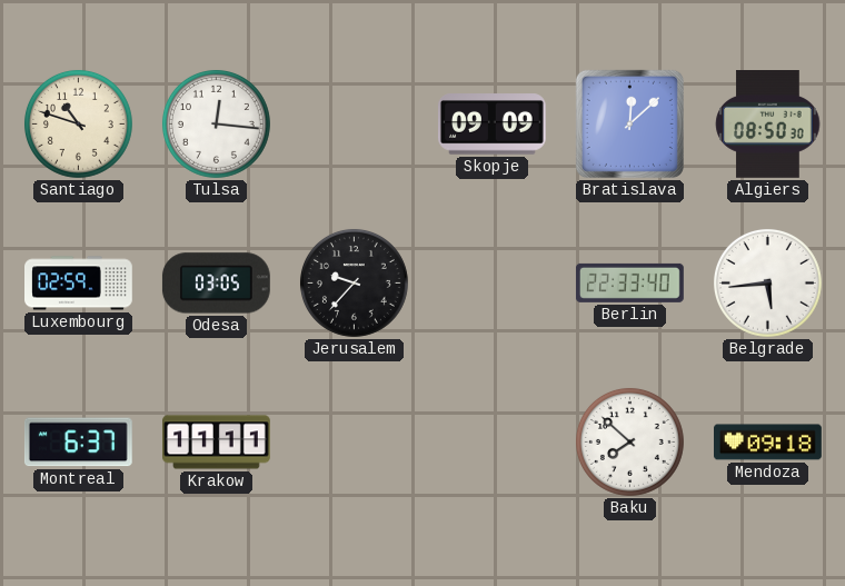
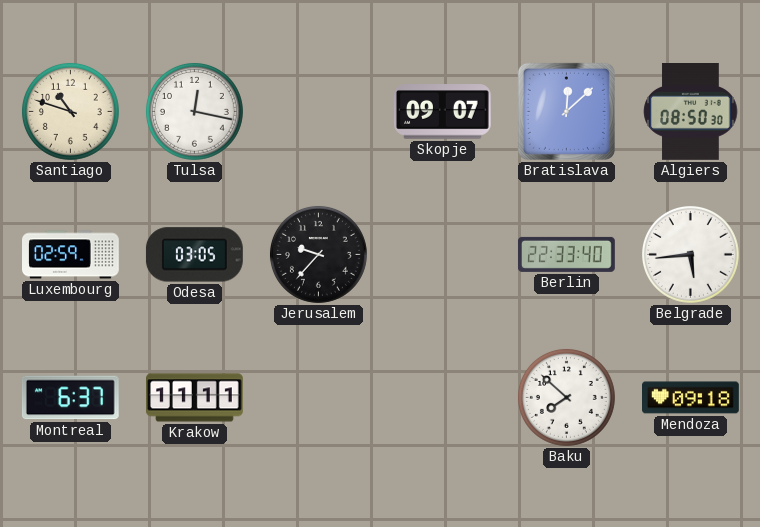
Tulsa: 12:16 -> 12:17 (194, 111)
Skopje: 09:09 -> 09:07 (442, 112)
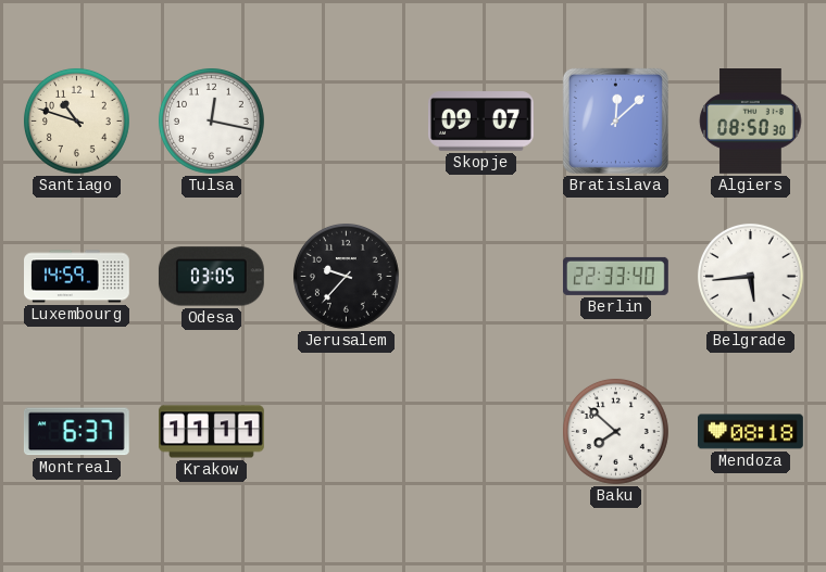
Luxembourg: 02:59 -> 14:59 (77, 277)
Mendoza: 09:18 -> 08:18 (751, 432)
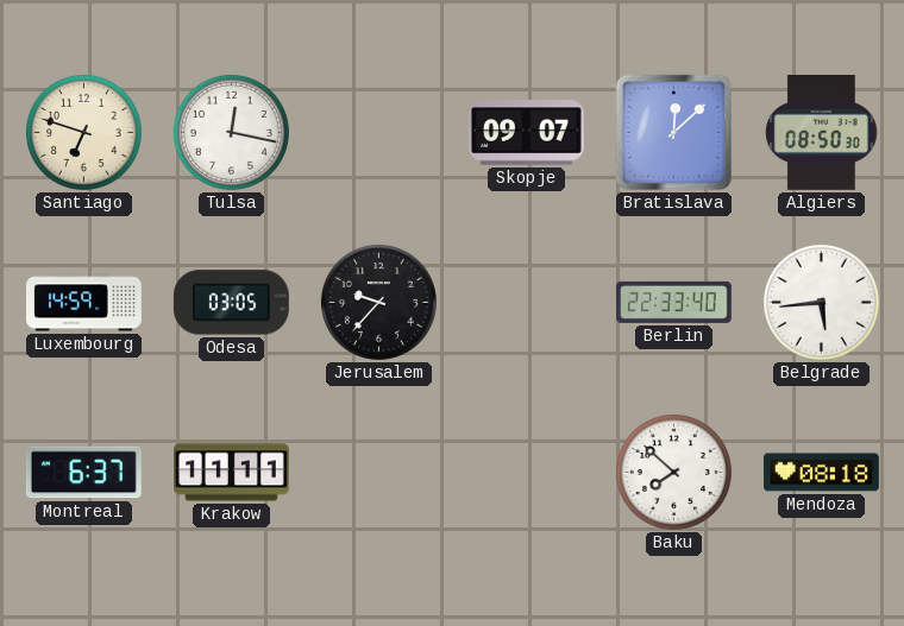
Santiago: 10:48 -> 6:48 (83, 132)
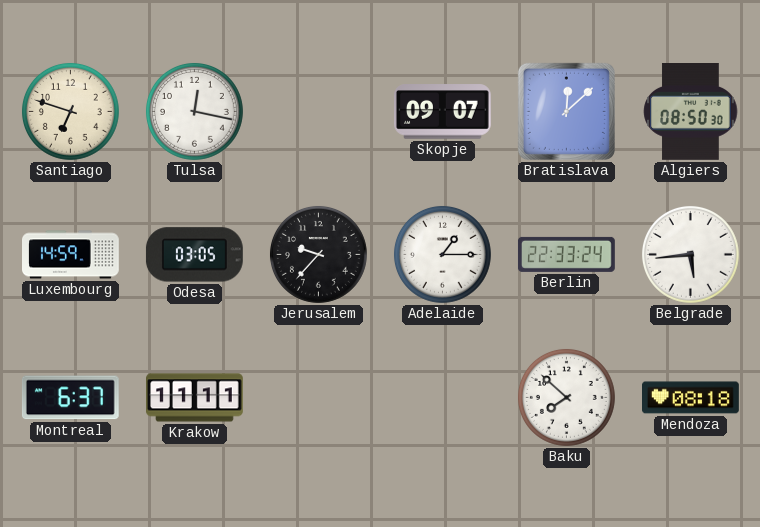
Adelaide: none -> 1:15 (442, 254)
Berlin: 22:33:40 -> 22:33:24 (566, 254)
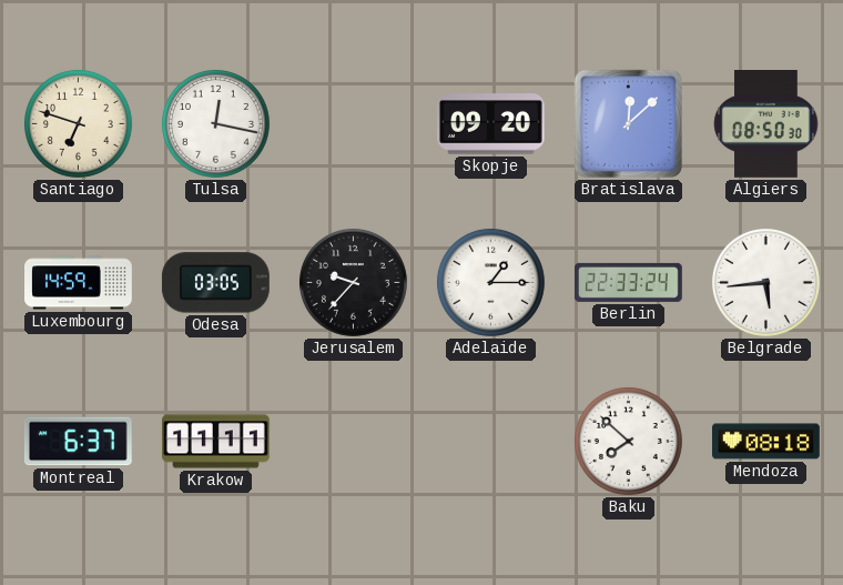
Skopje: 09:07 -> 09:20 (490, 124)
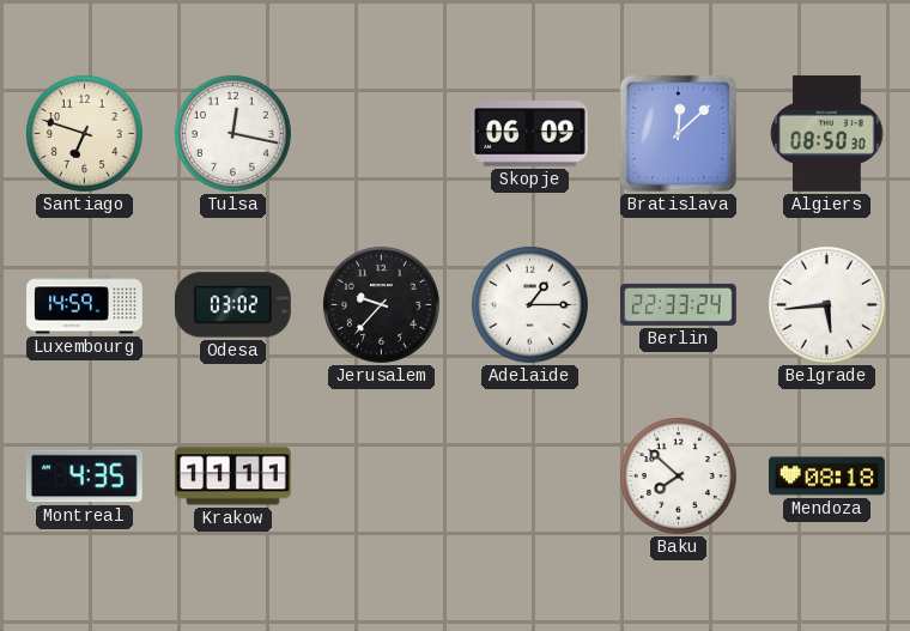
Skopje: 09:20 -> 06:09 (529, 134)
Odesa: 03:05 -> 03:02 (232, 305)
Montreal: 6:37 -> 4:35 (84, 477)
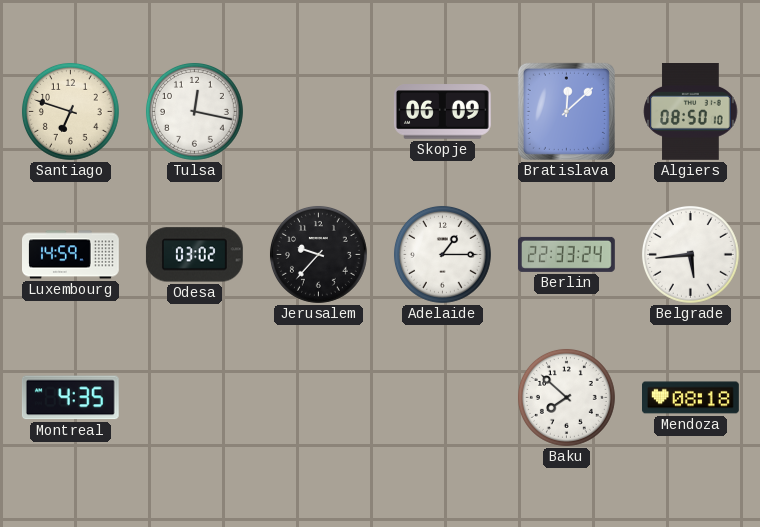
Algiers: 08:50:30 -> 08:50:10 (691, 112)
Krakow: 11:11 -> none (233, 477)
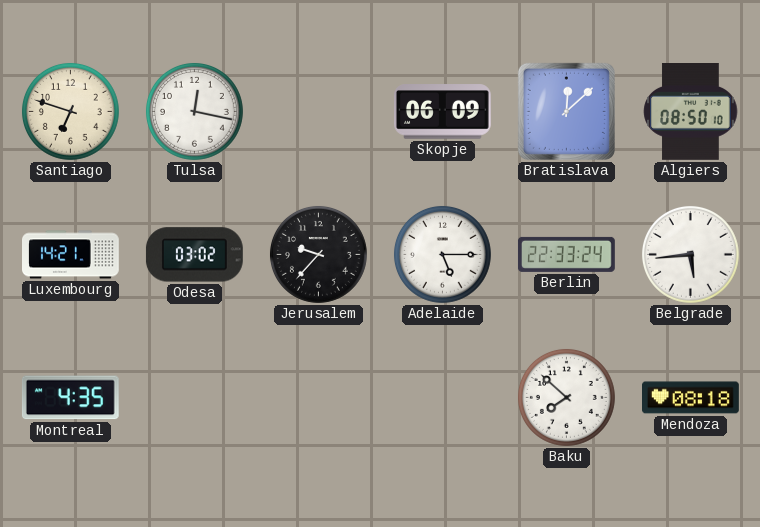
Luxembourg: 14:59 -> 14:21 (71, 255)
Adelaide: 1:15 -> 5:15 (442, 254)
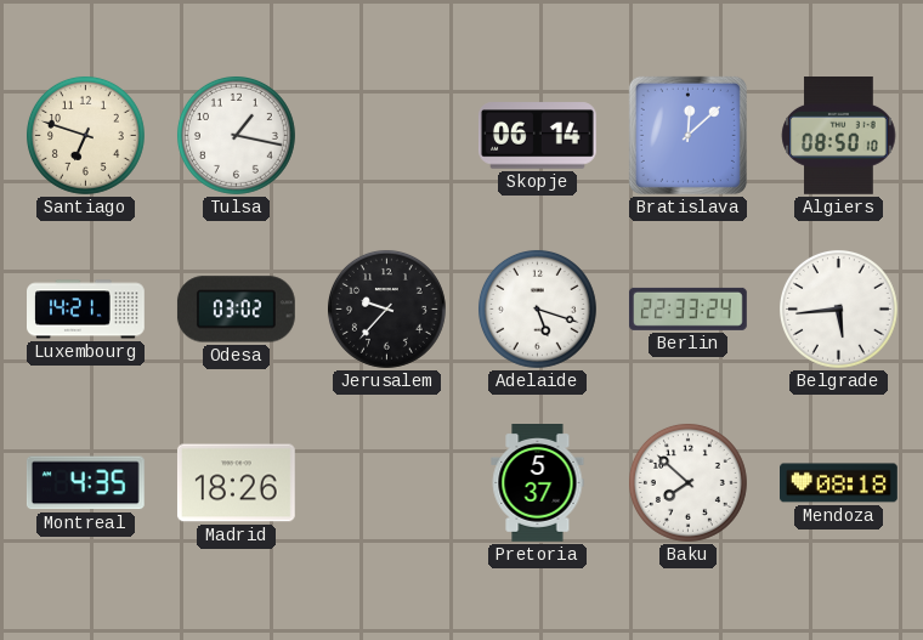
Tulsa: 12:17 -> 1:17 (236, 135)
Skopje: 06:09 -> 06:14 (537, 136)
Adelaide: 5:15 -> 5:18 (537, 308)
Madrid: none -> 18:26 (236, 483)
Pretoria: none -> 5:37 (538, 483)
